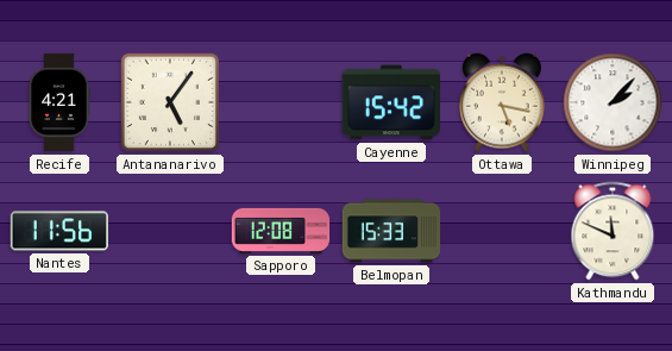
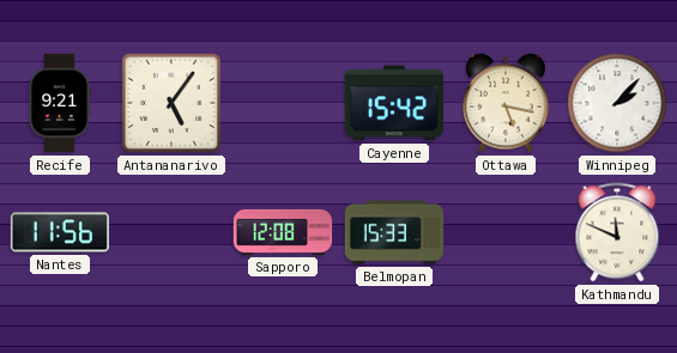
Recife: 4:21 -> 9:21 (60, 103)
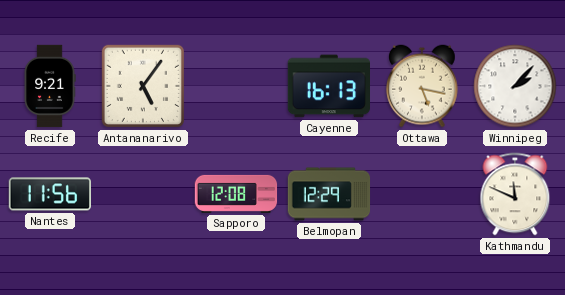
Cayenne: 15:42 -> 16:13 (328, 86)
Belmopan: 15:33 -> 12:29 (329, 194)
